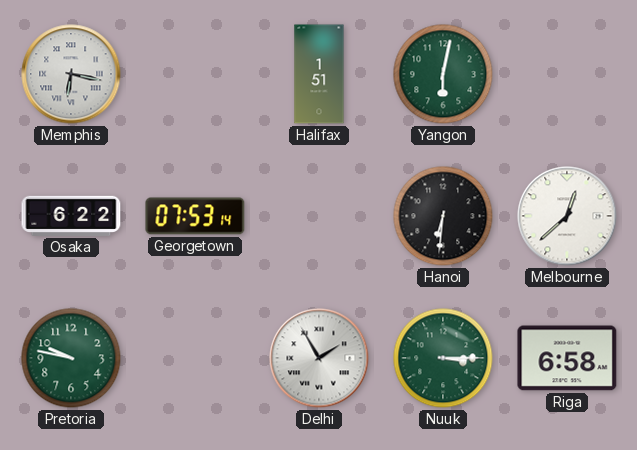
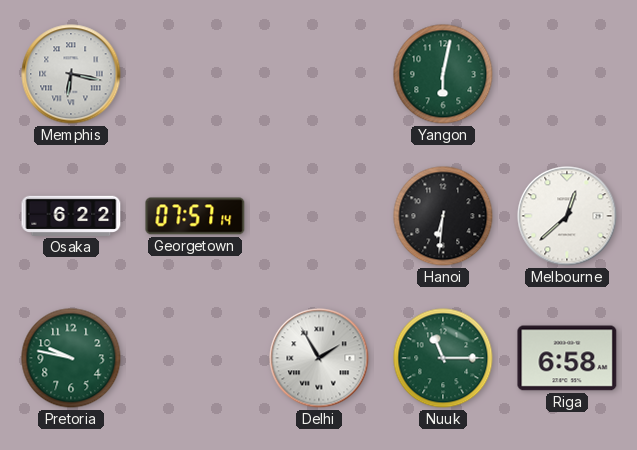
Halifax: 1:51 -> none (319, 74)
Georgetown: 07:53 -> 07:57 (195, 216)
Nuuk: 3:15 -> 11:15 (443, 358)
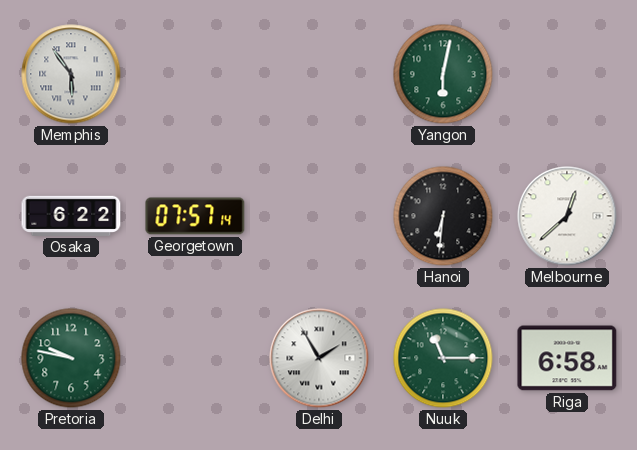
Memphis: 6:17 -> 5:54 (71, 74)
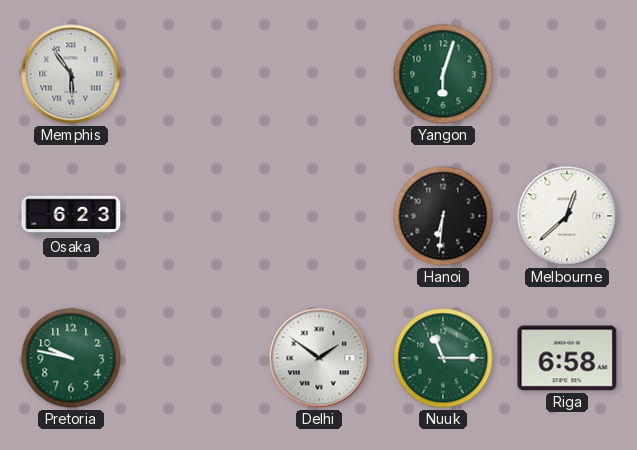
Yangon: 6:02 -> 6:03 (443, 74)
Osaka: 6:22 -> 6:23 (71, 216)
Georgetown: 07:57 -> none (195, 216)
Delhi: 1:55 -> 1:51 (319, 358)
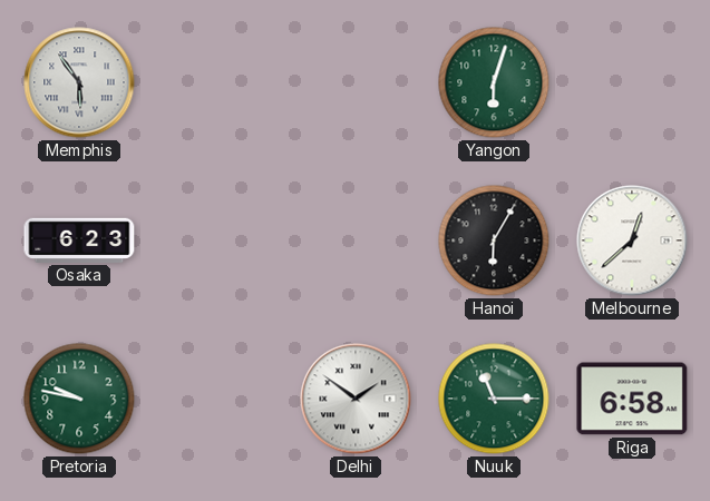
Hanoi: 6:31 -> 6:05 (494, 240)
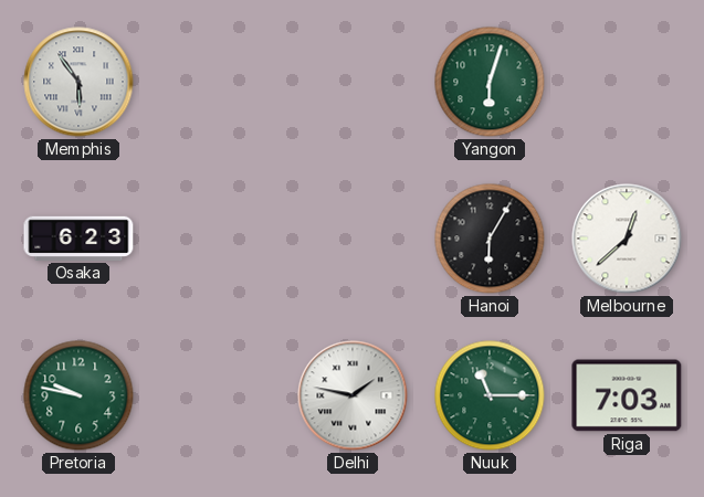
Delhi: 1:51 -> 1:47 (353, 395)
Riga: 6:58 -> 7:03 (627, 395)
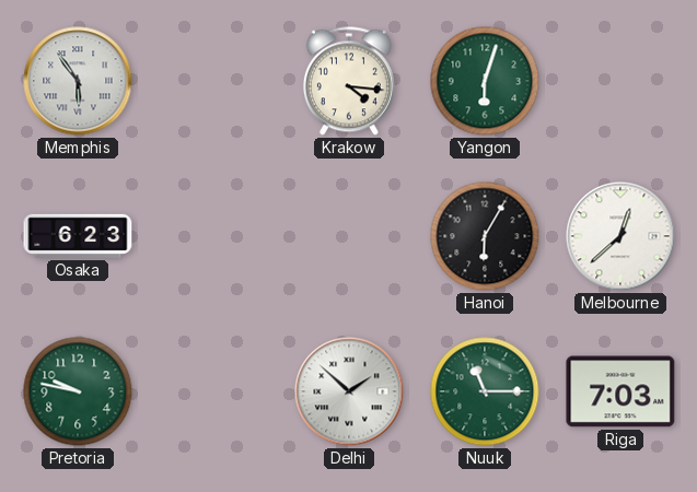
Krakow: none -> 4:16 (349, 81)
Delhi: 1:47 -> 1:52 (349, 391)
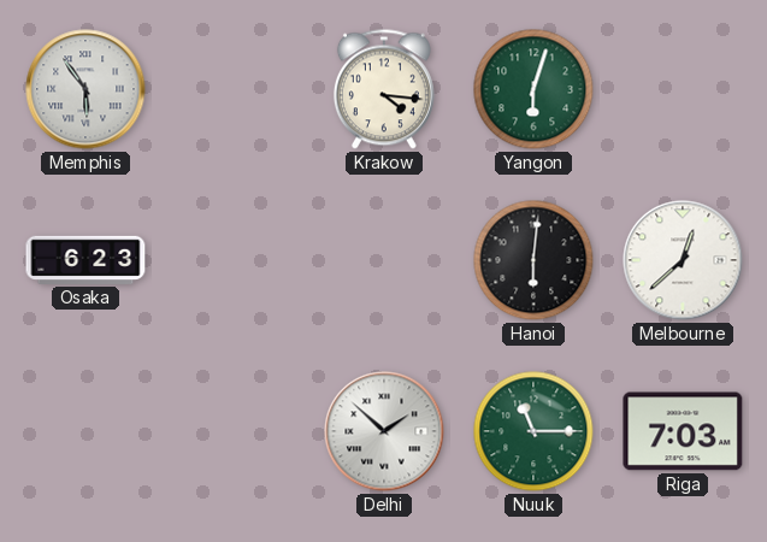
Hanoi: 6:05 -> 6:01 (533, 260)
Pretoria: 9:47 -> none (78, 391)
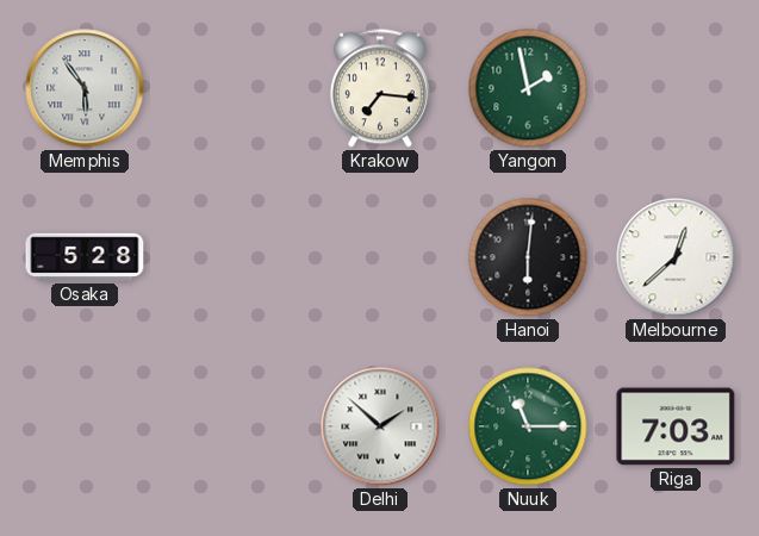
Krakow: 4:16 -> 7:16 (380, 88)
Yangon: 6:03 -> 1:58 (528, 88)
Osaka: 6:23 -> 5:28 (85, 257)
